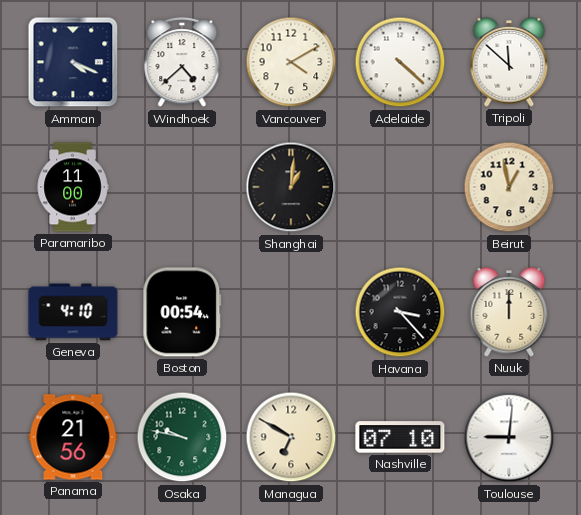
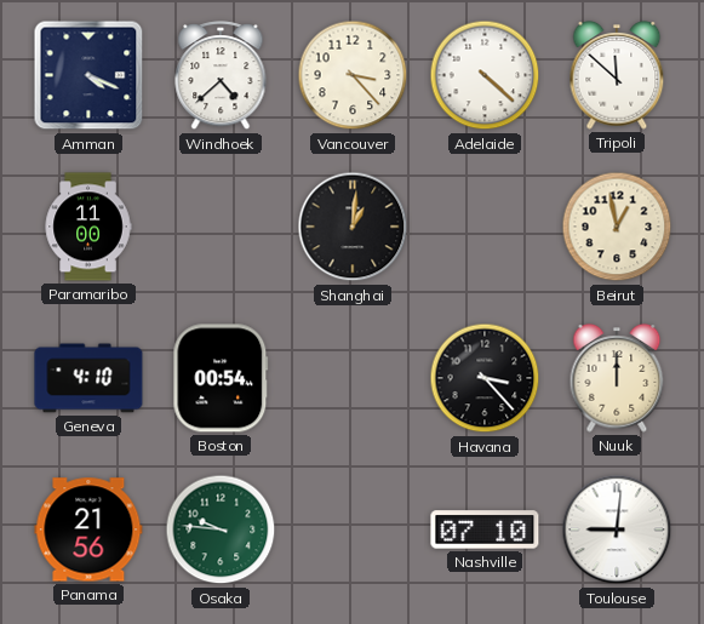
Vancouver: 4:10 -> 3:23 (353, 75)
Osaka: 9:47 -> 9:46 (221, 529)
Managua: 6:50 -> none (291, 437)
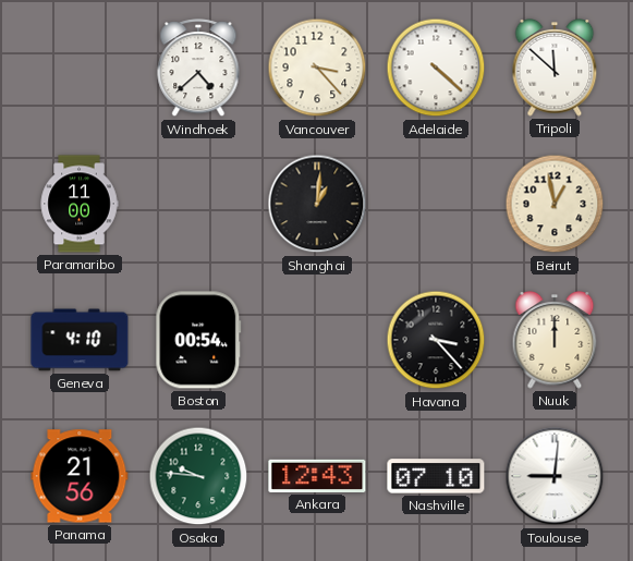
Amman: 4:19 -> none (88, 75)
Ankara: none -> 12:43 (317, 476)
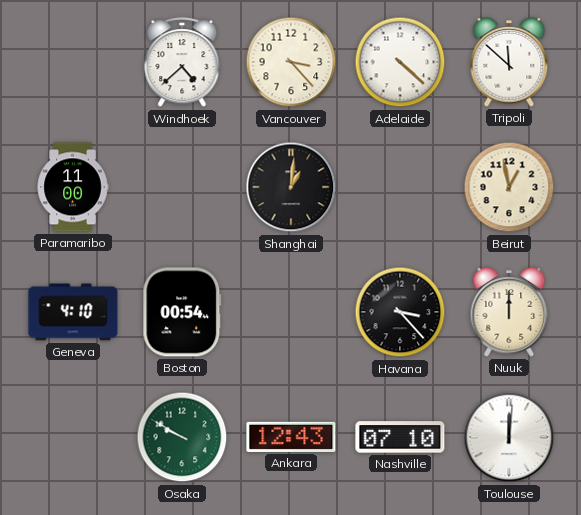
Panama: 21:56 -> none (80, 476)
Osaka: 9:46 -> 9:50 (182, 437)
Toulouse: 9:01 -> 12:01 (509, 437)
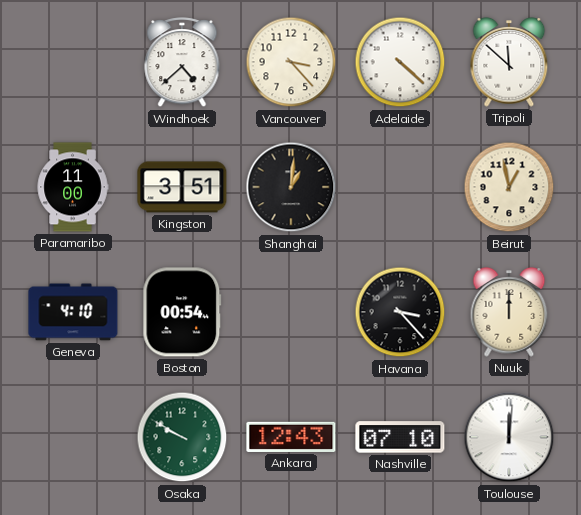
Kingston: none -> 3:51 (182, 187)
